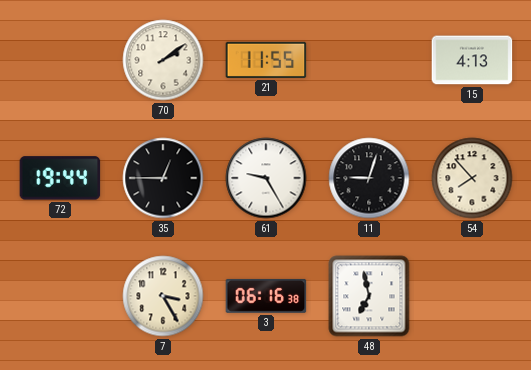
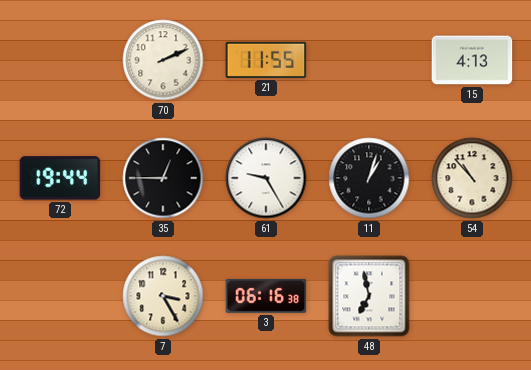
70: 2:09 -> 2:11 (163, 60)
11: 9:03 -> 1:03 (369, 178)
54: 7:53 -> 10:53 (472, 178)
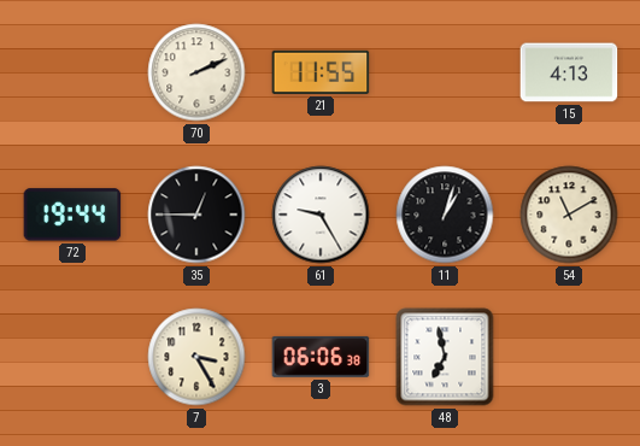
54: 10:53 -> 11:10 (569, 215)
3: 06:16 -> 06:06 (321, 357)
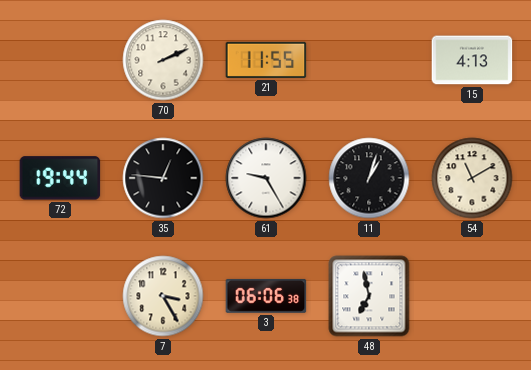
35: 12:45 -> 12:46 (163, 178)
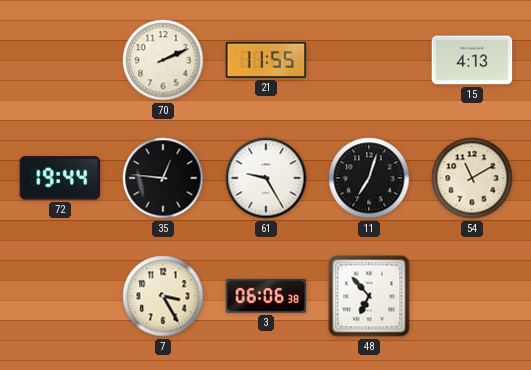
11: 1:03 -> 7:03 (369, 178)
48: 6:58 -> 6:53 (369, 296)
